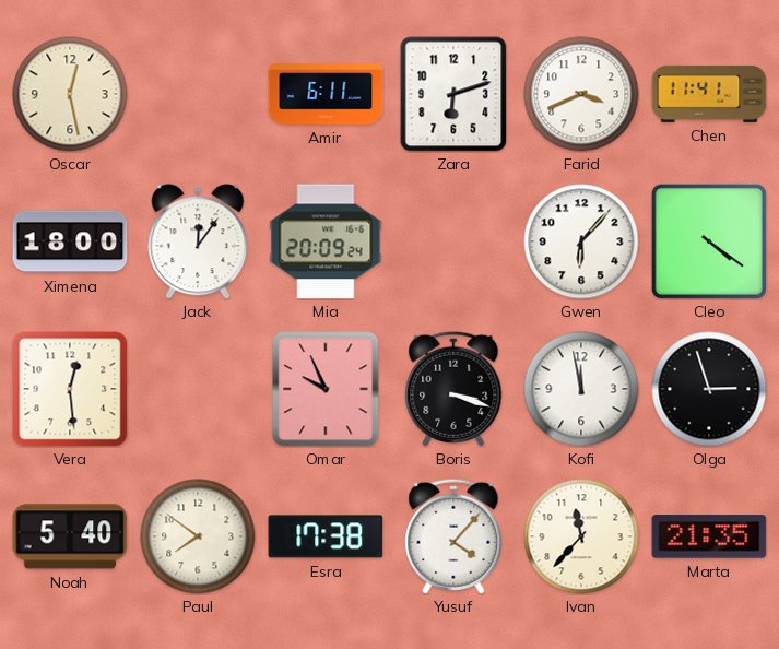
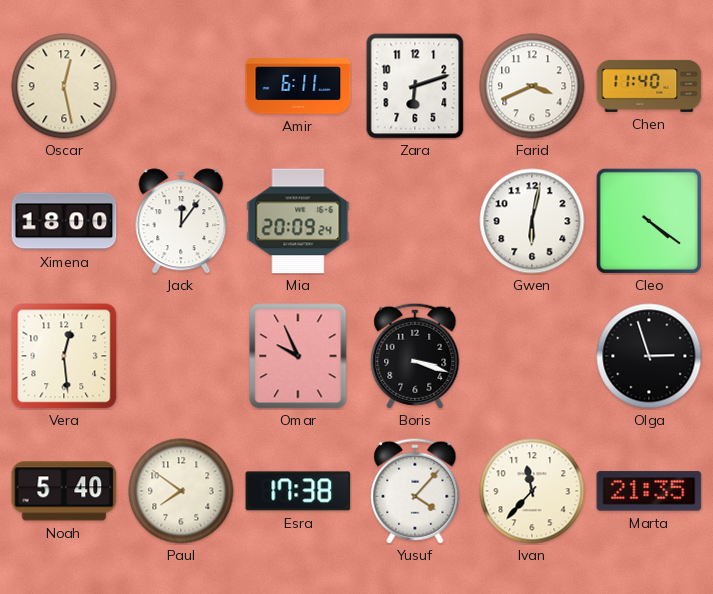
Chen: 11:41 -> 11:40 (649, 86)
Gwen: 6:07 -> 6:02 (532, 221)
Kofi: 11:58 -> none (581, 389)
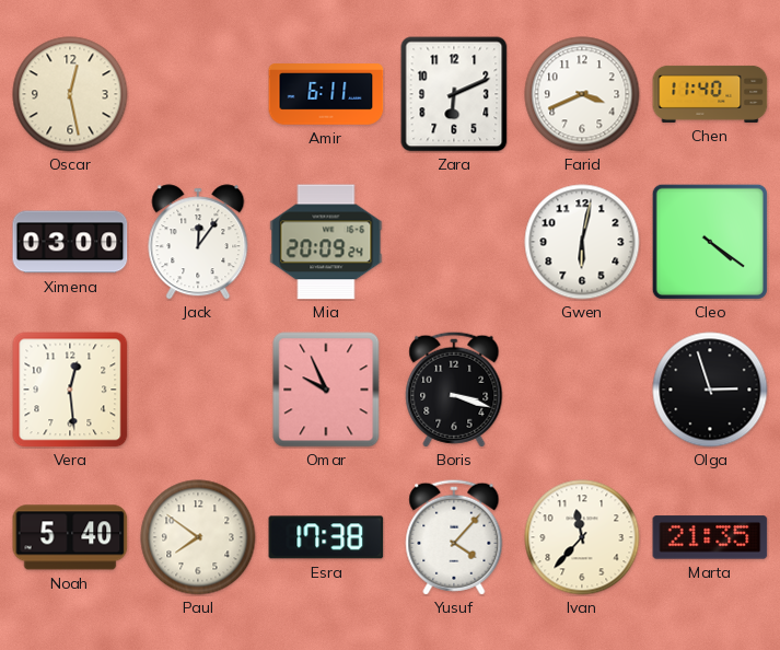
Zara: 6:12 -> 6:11 (454, 94)
Ximena: 18:00 -> 03:00 (70, 242)
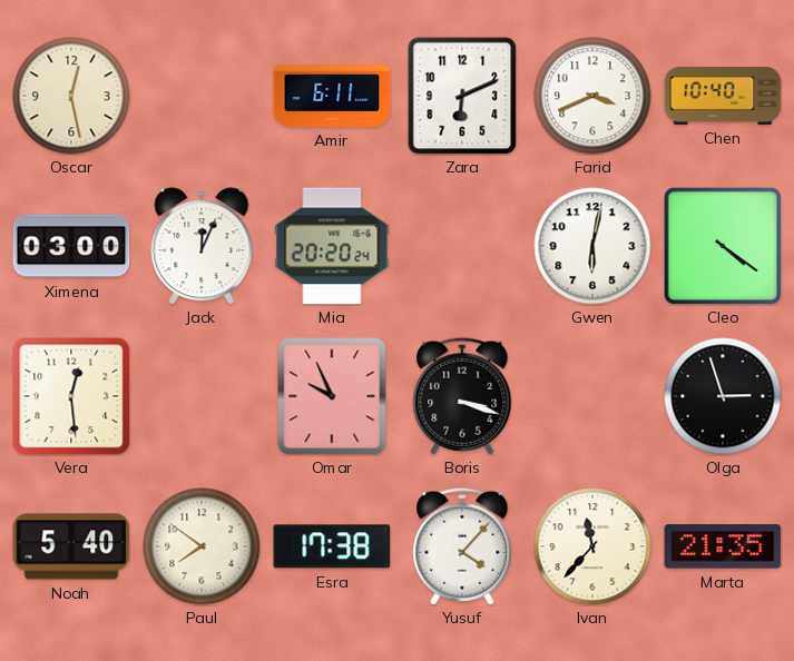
Chen: 11:40 -> 10:40 (723, 96)
Jack: 12:06 -> 12:04 (202, 246)
Mia: 20:09 -> 20:20 (332, 246)
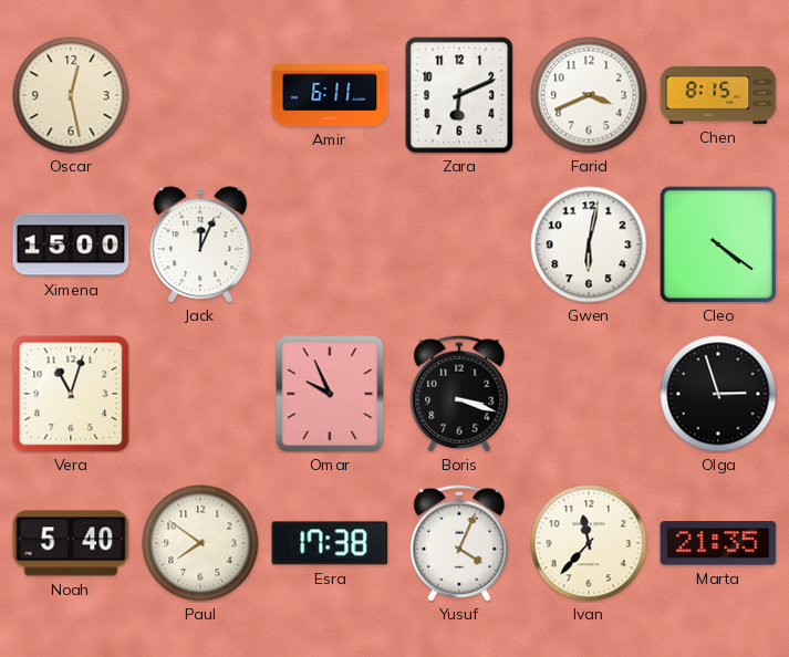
Chen: 10:40 -> 8:15 (718, 95)
Ximena: 03:00 -> 15:00 (71, 244)
Mia: 20:20 -> none (332, 246)
Vera: 12:29 -> 11:03 (71, 394)
Yusuf: 4:07 -> 4:04 (459, 543)
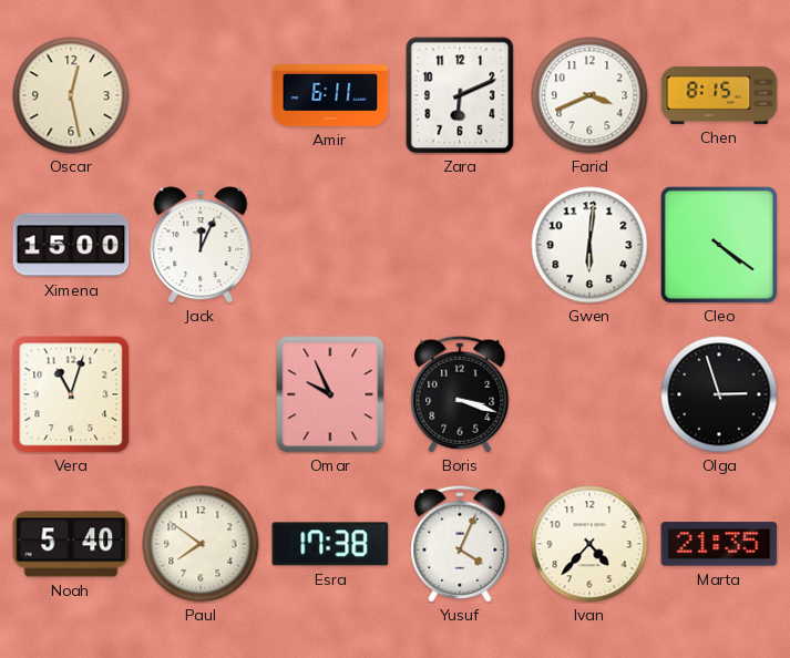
Gwen: 6:02 -> 6:01 (589, 245)
Ivan: 11:37 -> 4:37 (589, 544)
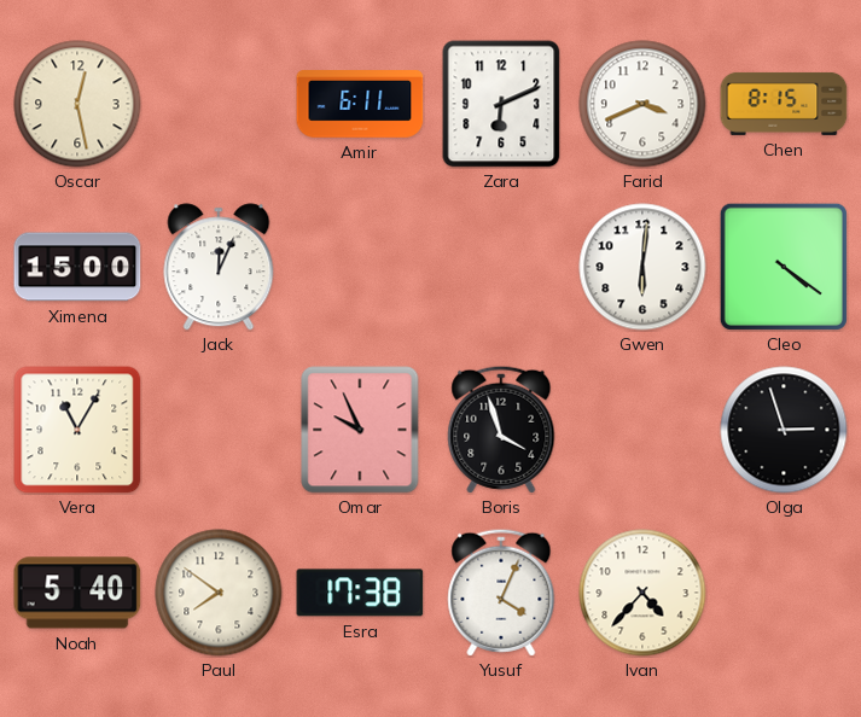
Vera: 11:03 -> 11:05 (77, 430)
Boris: 3:18 -> 3:57 (501, 430)
Marta: 21:35 -> none (719, 544)
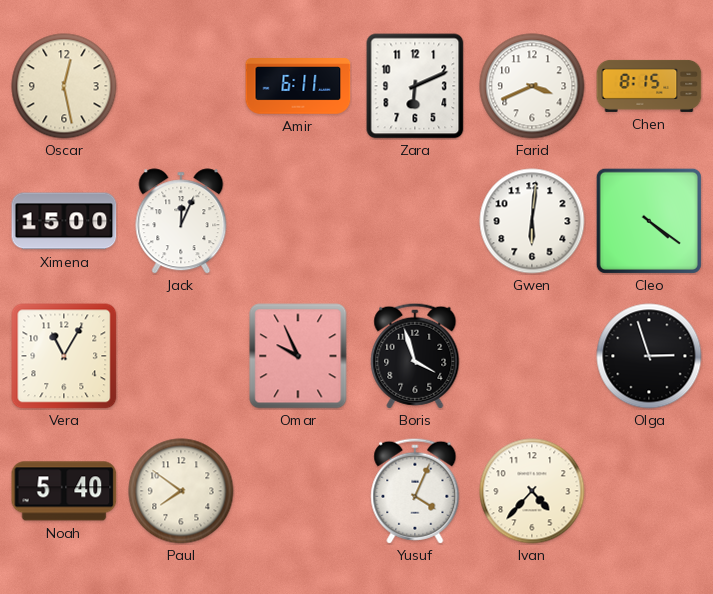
Esra: 17:38 -> none (360, 593)
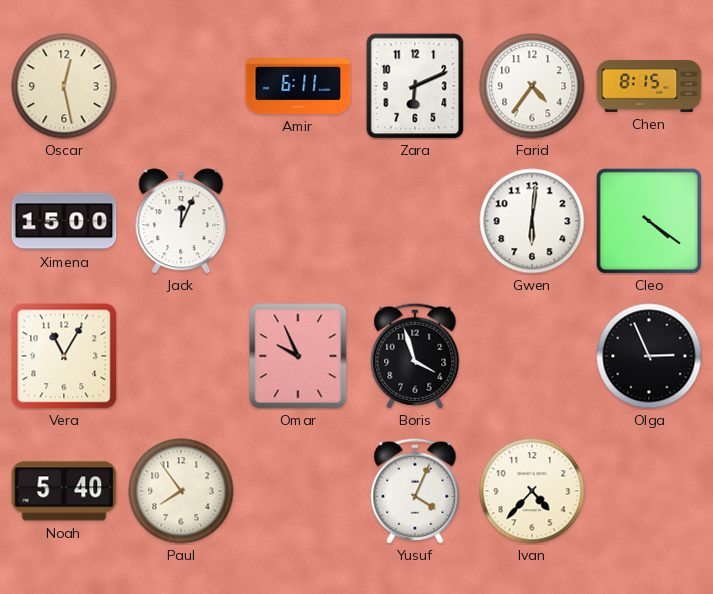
Farid: 3:41 -> 4:36 (532, 86)
Olga: 2:57 -> 2:56 (649, 356)
Paul: 7:51 -> 7:54 (181, 491)
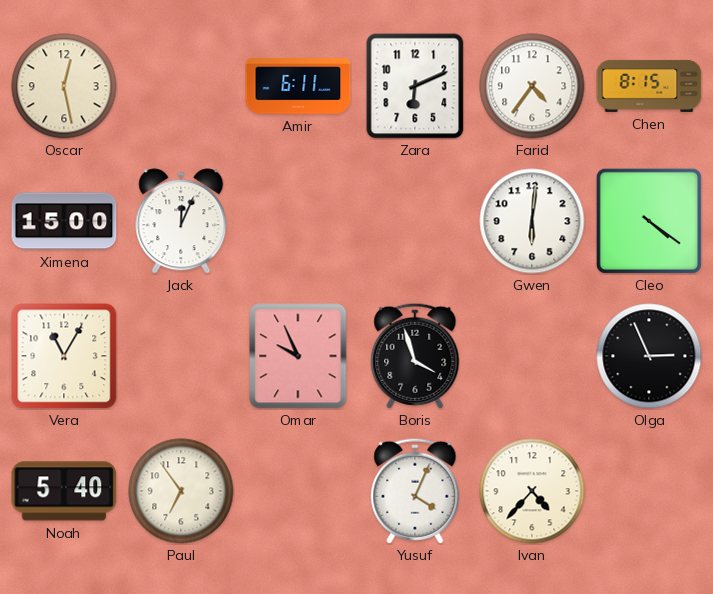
Paul: 7:54 -> 6:54 (181, 491)
